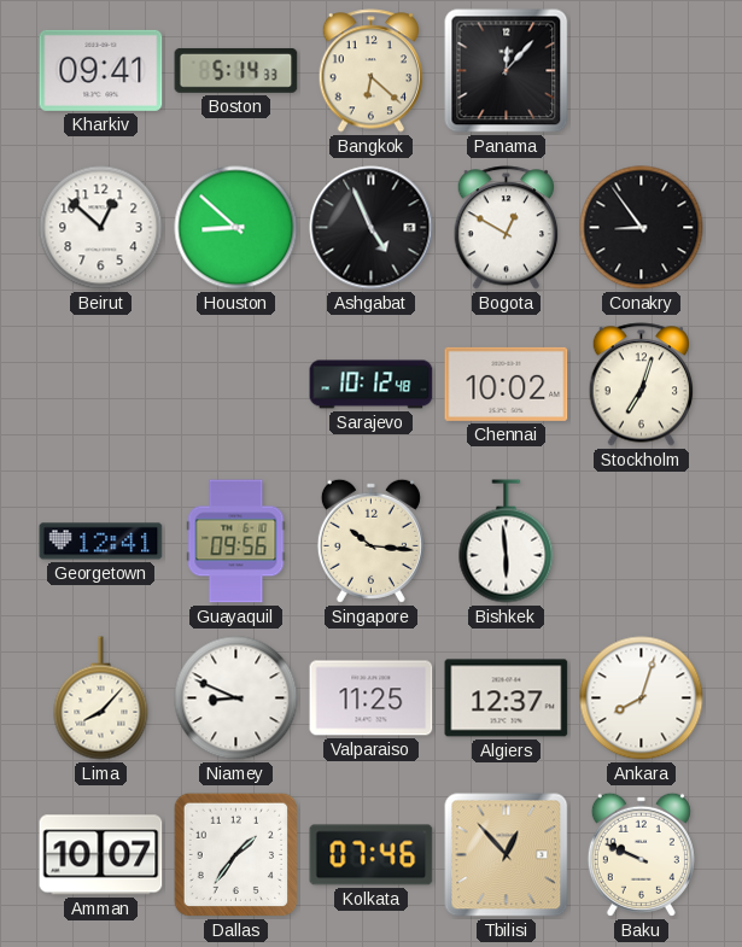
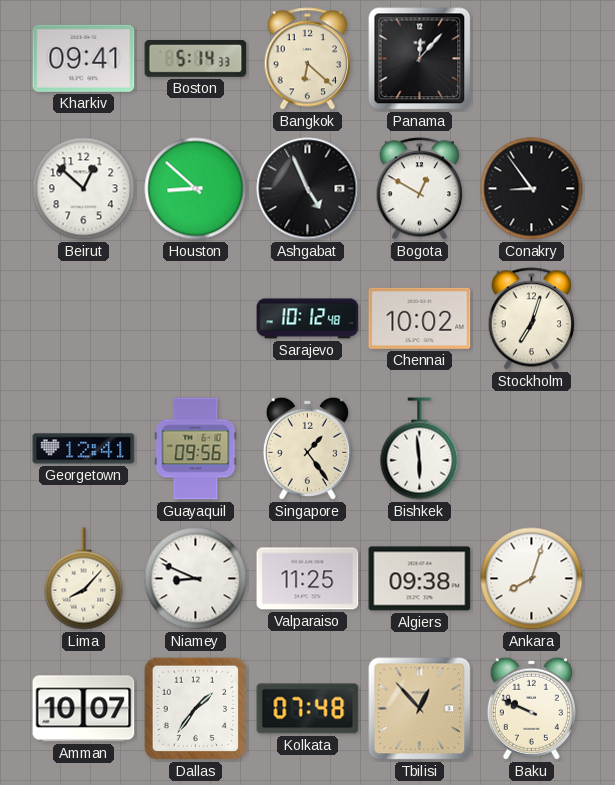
Singapore: 10:16 -> 1:24 (307, 448)
Algiers: 12:37 -> 09:38 (420, 579)
Kolkata: 07:46 -> 07:48 (308, 709)
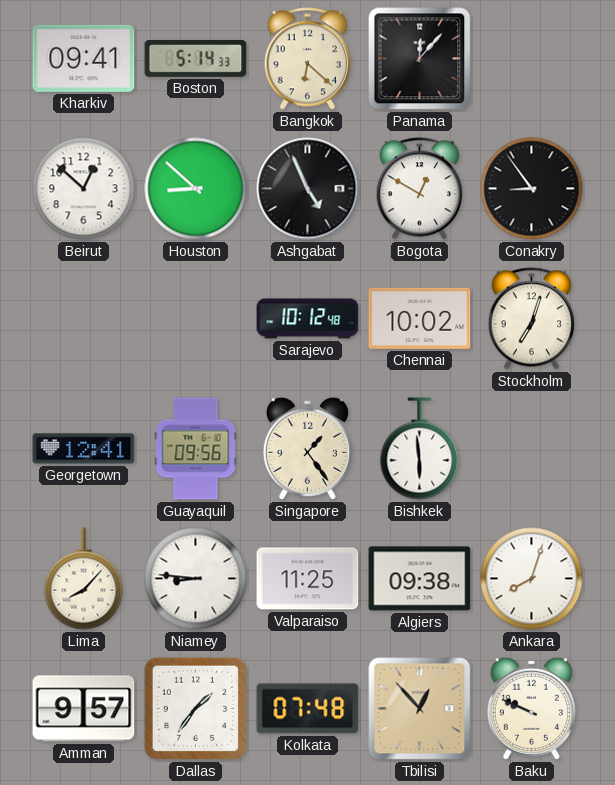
Niamey: 8:49 -> 8:46 (196, 579)
Amman: 10:07 -> 9:57 (84, 709)
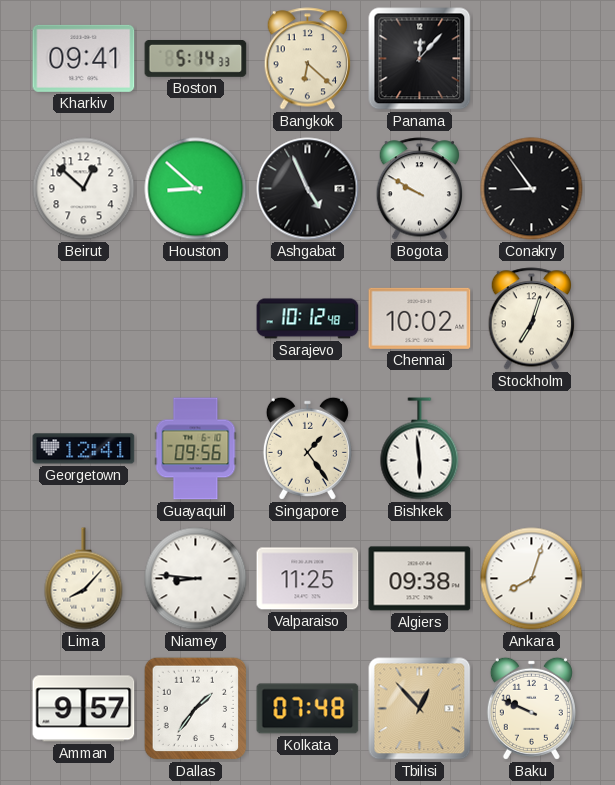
Bogota: 12:50 -> 9:50 (420, 189)
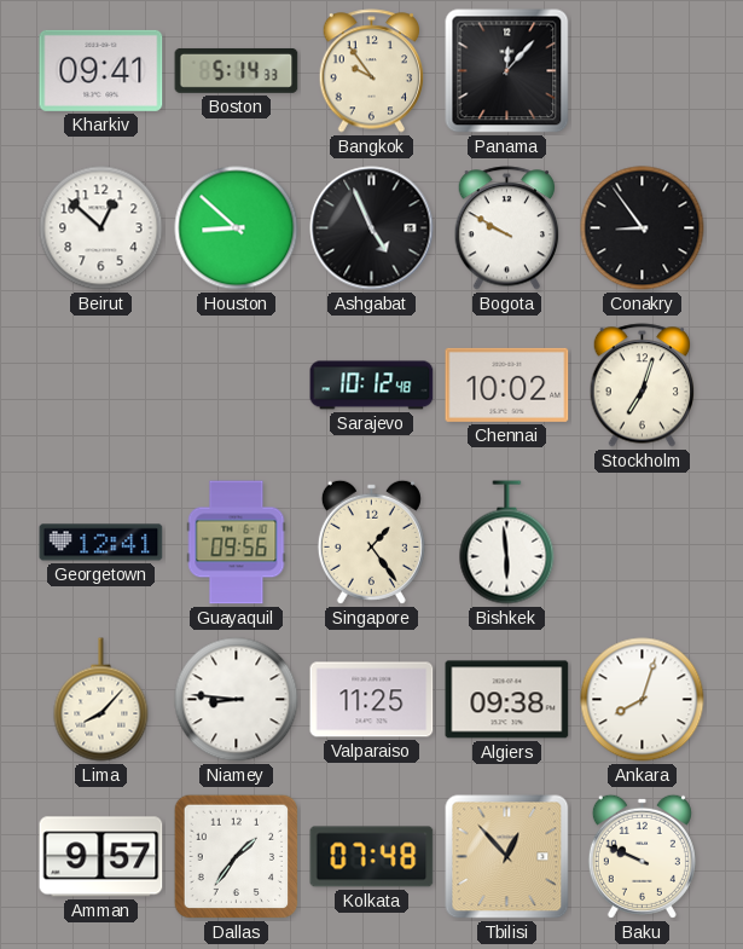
Bangkok: 6:22 -> 9:54 (372, 71)
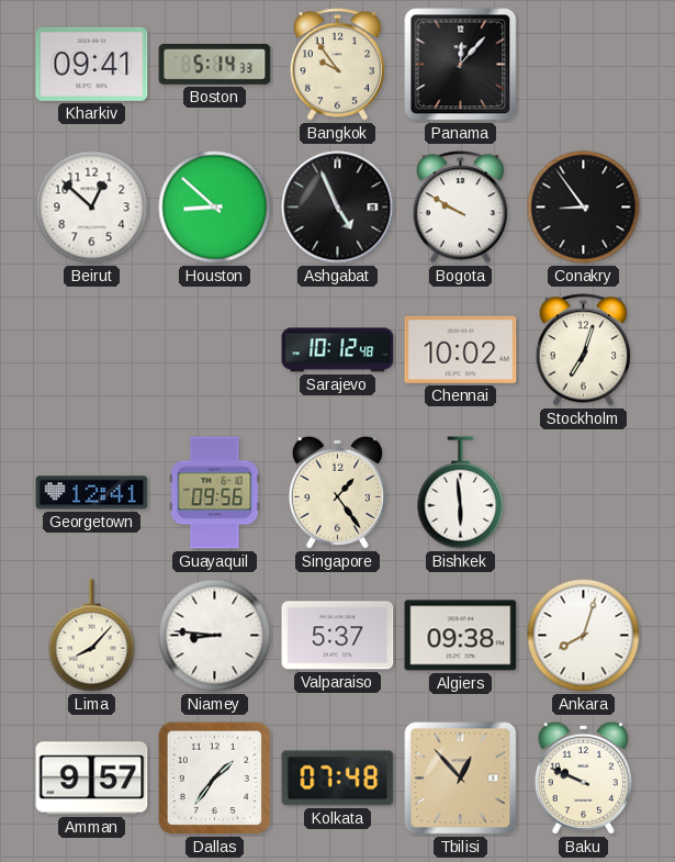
Valparaiso: 11:25 -> 5:37 (338, 636)
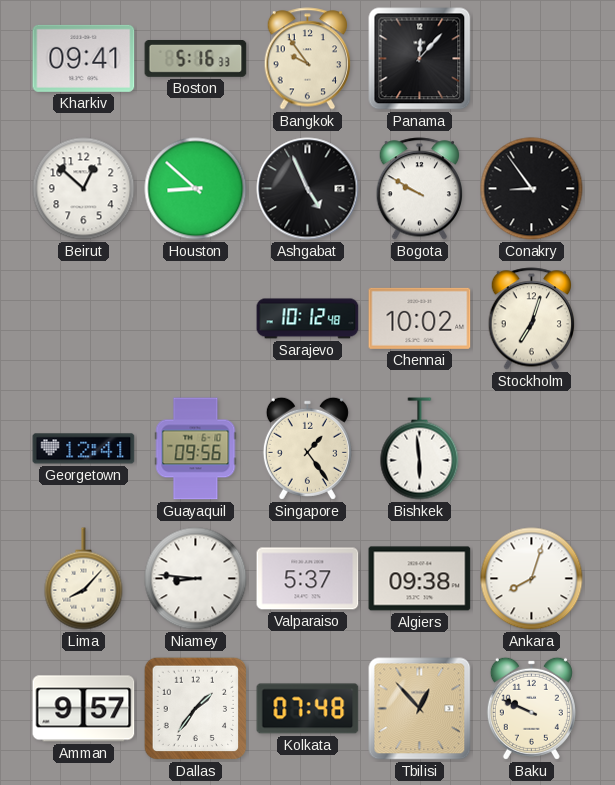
Boston: 5:14 -> 5:16 (196, 58)
